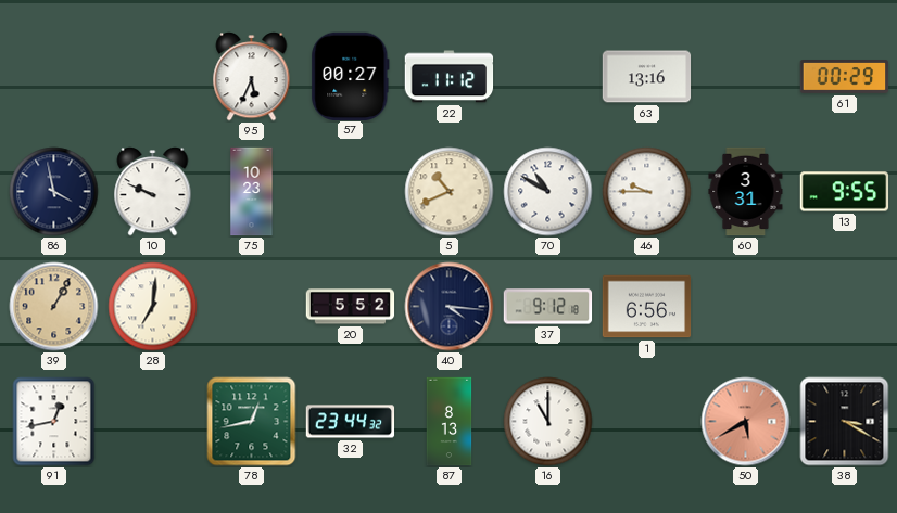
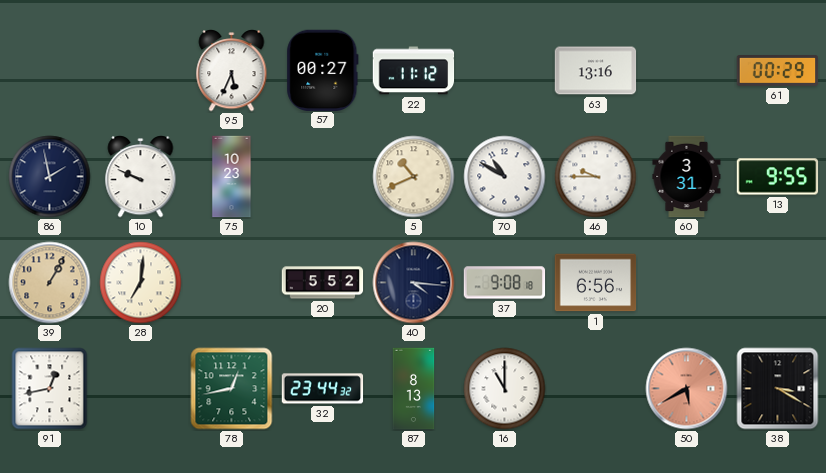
86: 3:58 -> 1:58 (50, 177)
37: 9:12 -> 9:08 (505, 283)
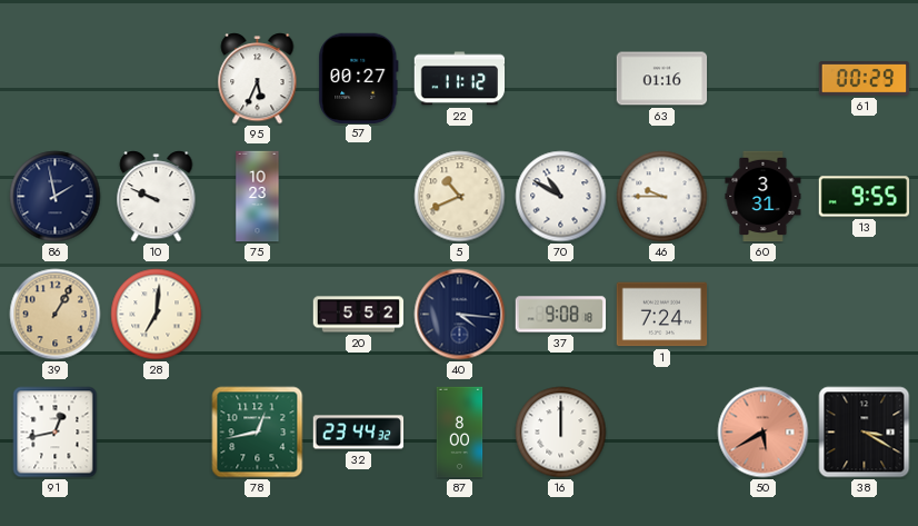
63: 13:16 -> 01:16 (662, 79)
1: 6:56 -> 7:24 (662, 315)
87: 8:13 -> 8:00 (460, 433)
16: 11:00 -> 12:00 (561, 433)
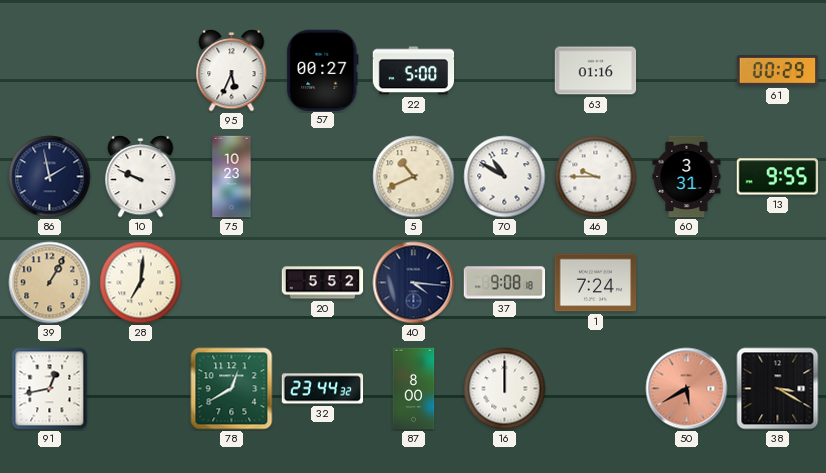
22: 11:12 -> 5:00 (414, 71)
78: 12:43 -> 12:40 (232, 389)
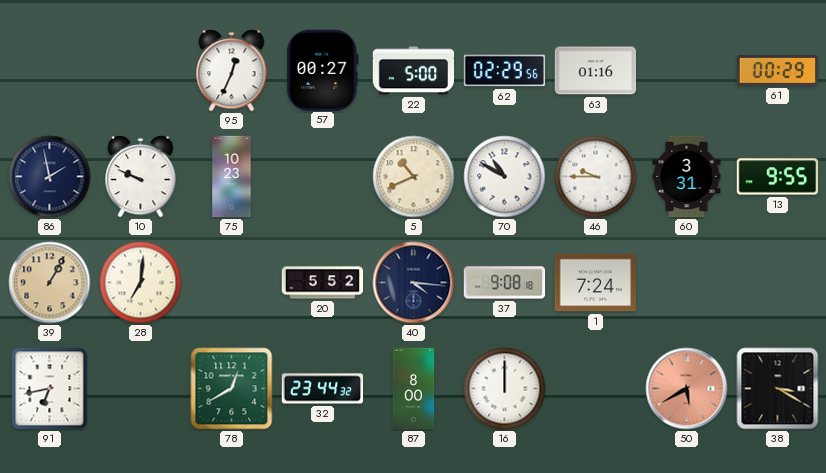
95: 5:34 -> 12:34 (232, 71)
62: none -> 02:29 (505, 71)
91: 12:43 -> 6:43 (50, 389)
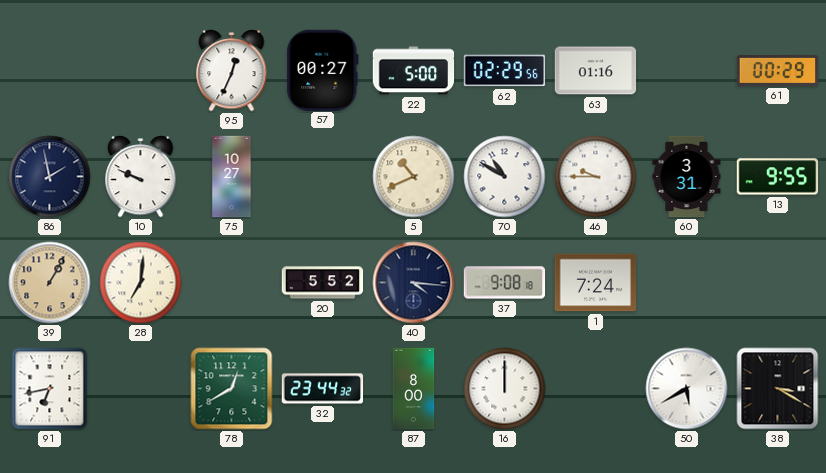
75: 10:23 -> 10:27 (232, 177)
50 dial: salmon -> white (687, 389)
